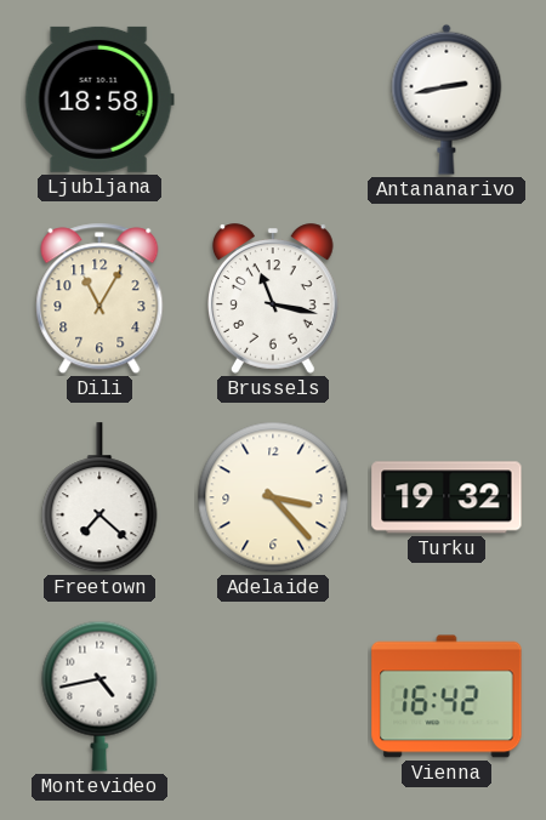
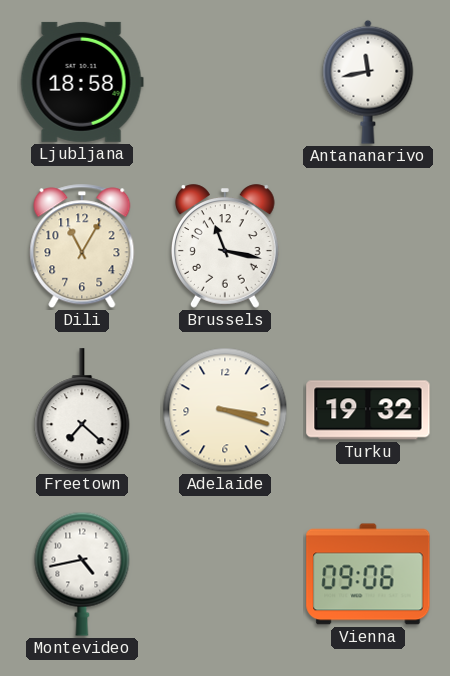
Antananarivo: 2:43 -> 11:43 (368, 82)
Adelaide: 3:23 -> 3:18 (225, 410)
Vienna: 16:42 -> 09:06 (368, 574)
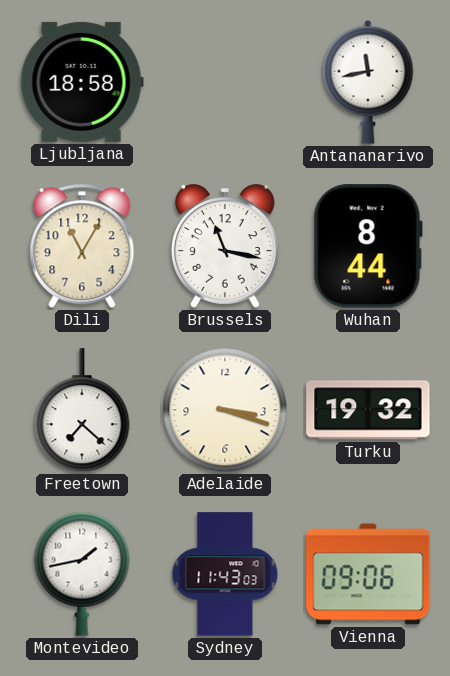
Wuhan: none -> 8:44 (368, 246)
Montevideo: 4:43 -> 1:43 (82, 574)
Sydney: none -> 11:43 (225, 574)
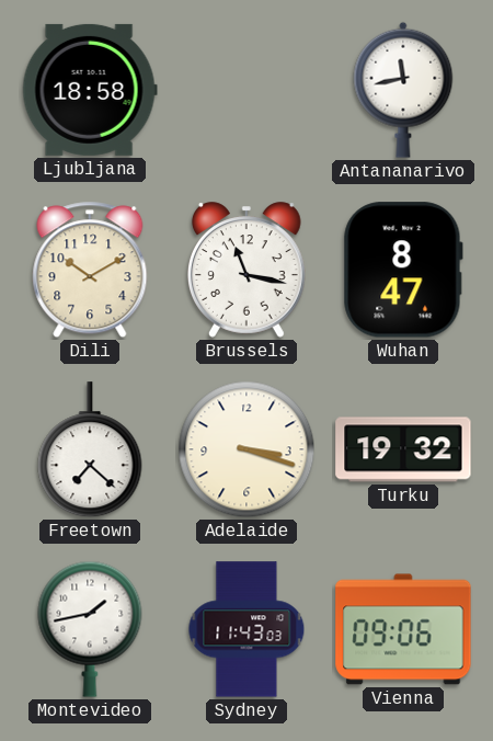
Dili: 11:05 -> 10:10 (90, 270)
Wuhan: 8:44 -> 8:47 (403, 270)
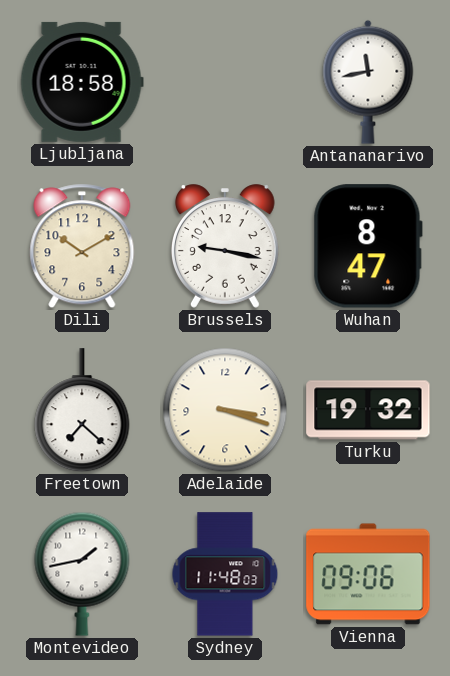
Brussels: 11:17 -> 9:17 (225, 246)
Sydney: 11:43 -> 11:48 (225, 574)
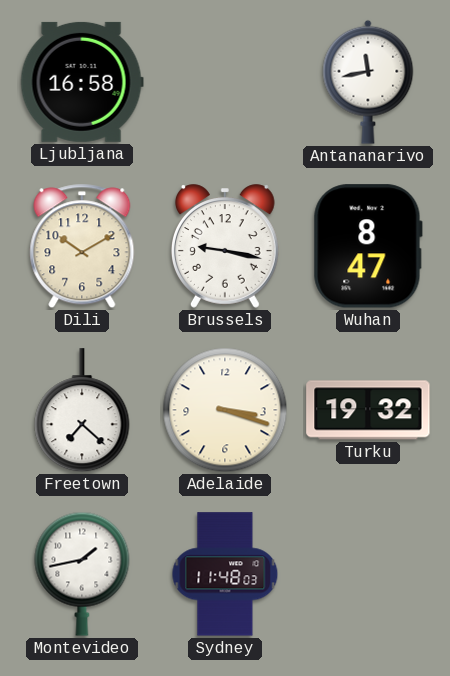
Ljubljana: 18:58 -> 16:58 (82, 82)
Vienna: 09:06 -> none (368, 574)
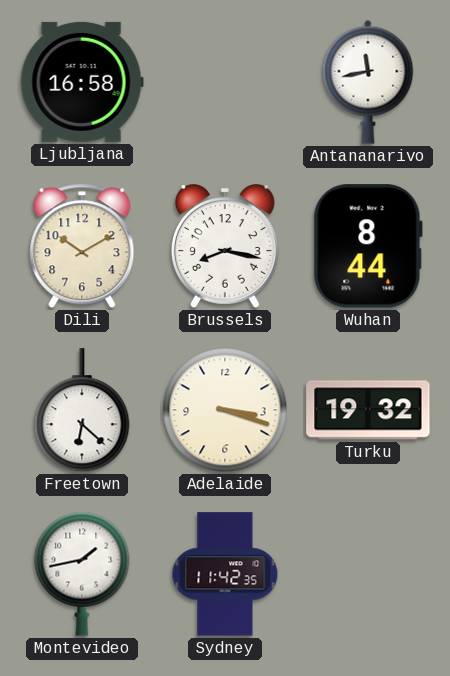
Brussels: 9:17 -> 8:17 (225, 246)
Wuhan: 8:47 -> 8:44 (368, 246)
Freetown: 7:22 -> 6:22 (82, 411)
Sydney: 11:48 -> 11:42 (225, 574)
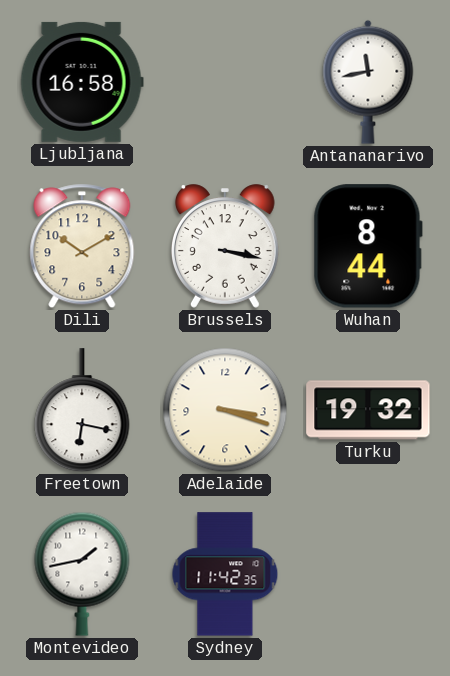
Brussels: 8:17 -> 3:17 (225, 246)
Freetown: 6:22 -> 6:17 (82, 411)
